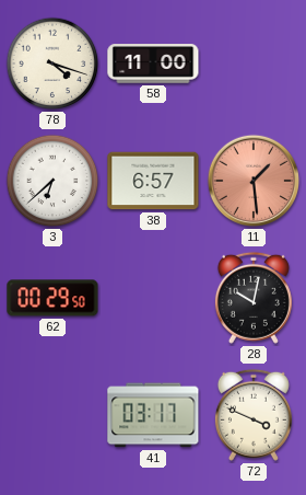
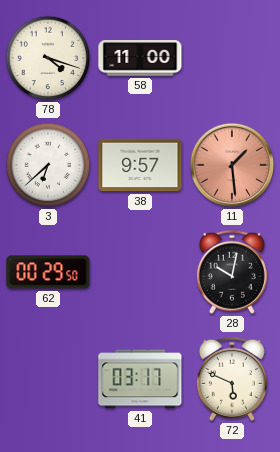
38: 6:57 -> 9:57 (140, 165)
72: 3:49 -> 5:49 (232, 379)
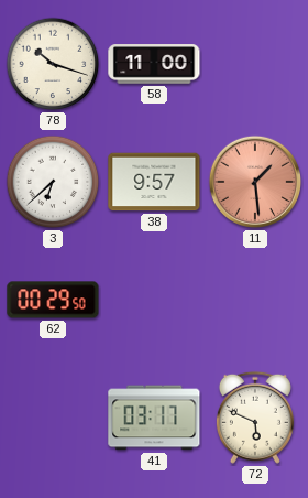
78: 4:18 -> 10:18 (53, 64)
28: 10:02 -> none (232, 272)
